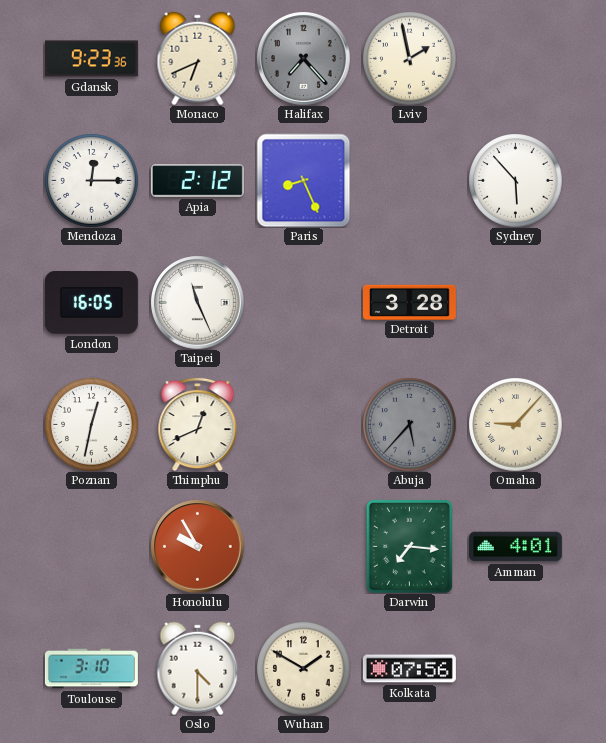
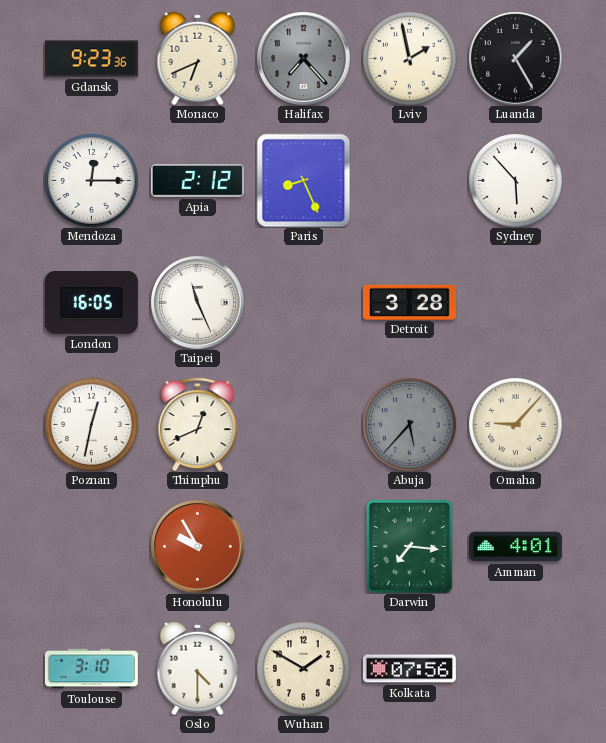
Luanda: none -> 1:25 (516, 59)
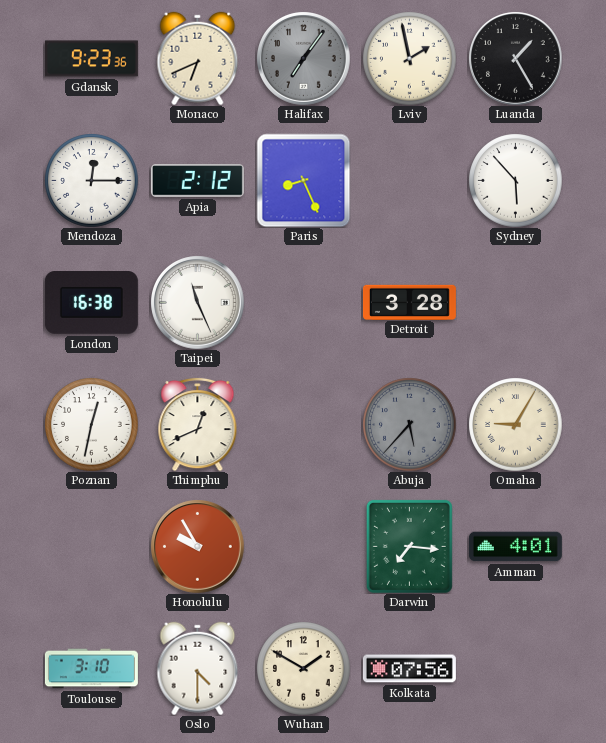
Halifax: 7:23 -> 7:06 (304, 59)
London: 16:05 -> 16:38 (91, 303)
Omaha: 9:07 -> 9:05 (515, 424)
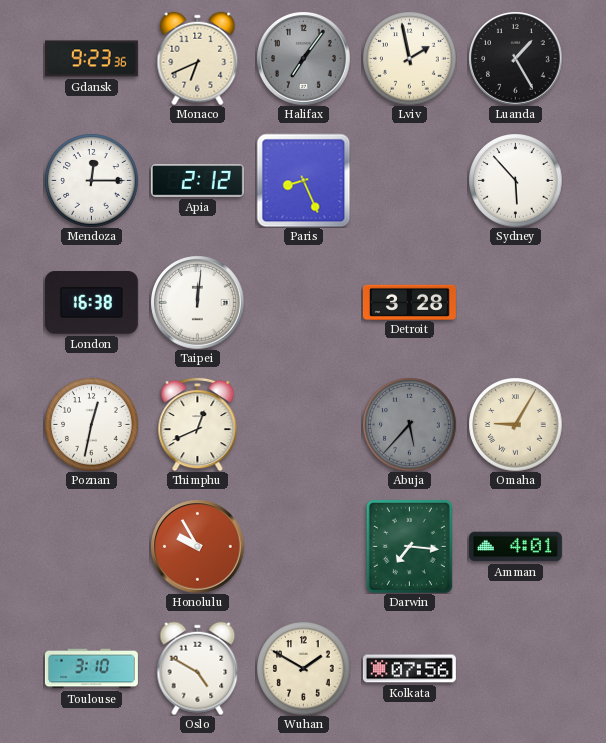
Taipei: 11:26 -> 12:01 (198, 303)
Oslo: 4:30 -> 4:50 (198, 668)
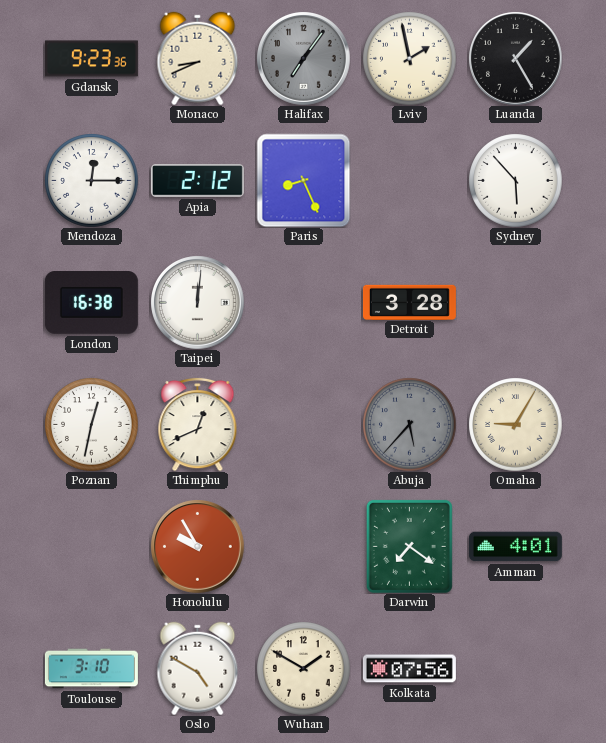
Monaco: 6:41 -> 8:41 (198, 58)
Darwin: 7:16 -> 7:21 (409, 546)
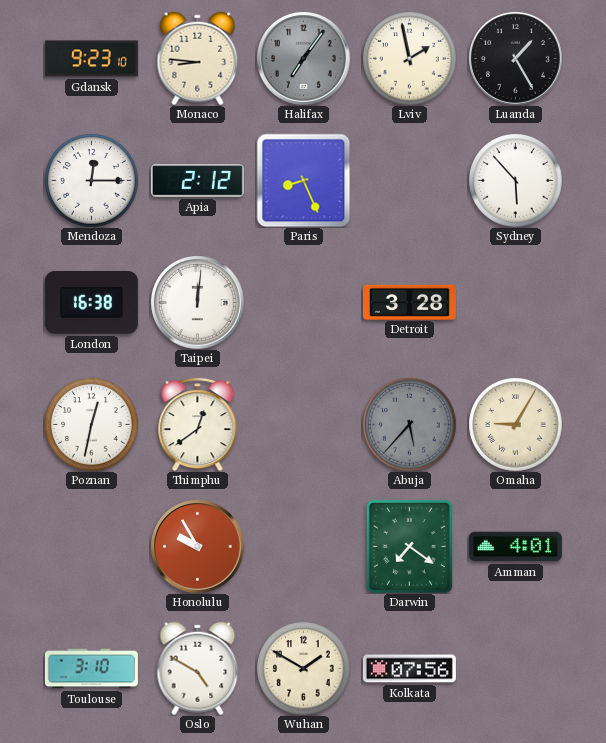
Gdansk: 9:23:36 -> 9:23:10 (91, 59)
Monaco: 8:41 -> 8:46 (198, 58)
Thimphu: 12:41 -> 12:39 (198, 424)
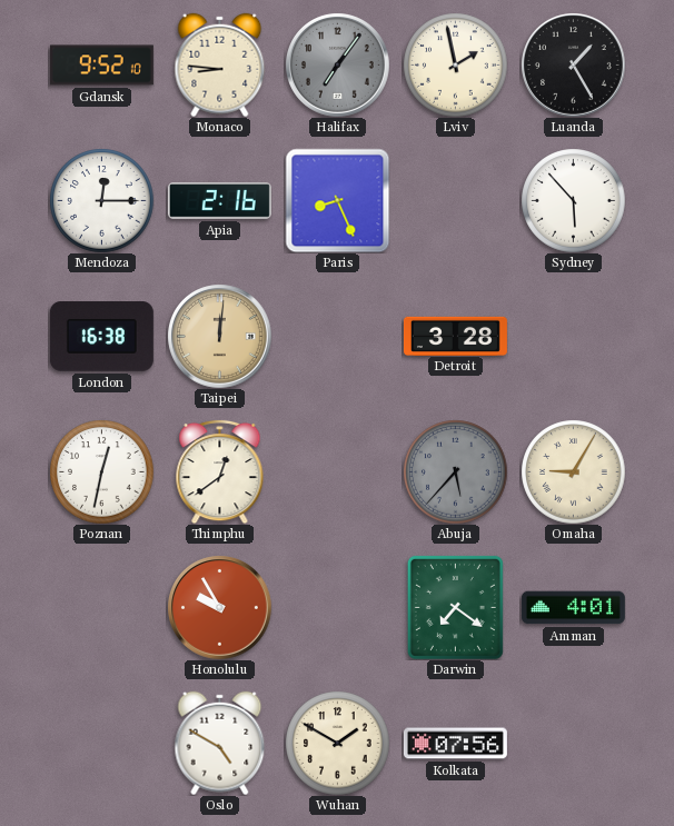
Gdansk: 9:23 -> 9:52 (101, 66)
Apia: 2:12 -> 2:16 (219, 201)
Taipei dial: white -> champagne (220, 337)
Toulouse: 3:10 -> none (91, 669)
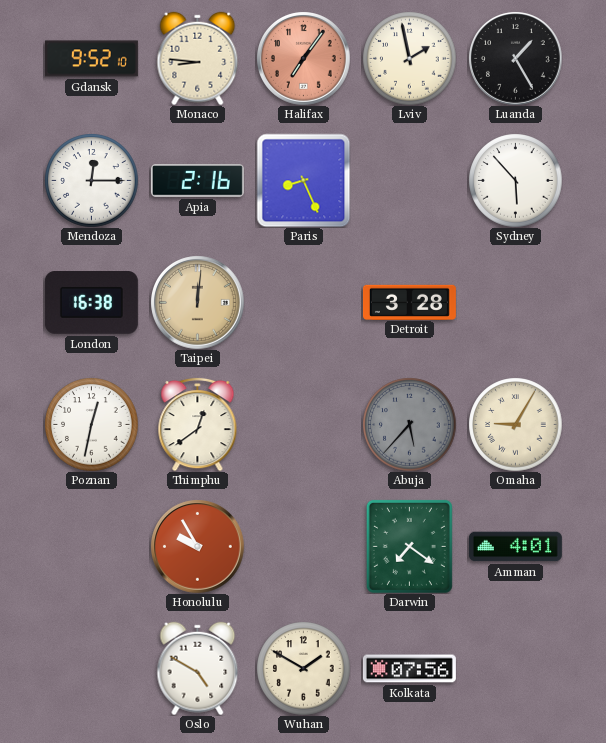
Halifax dial: grey -> salmon (304, 59)
